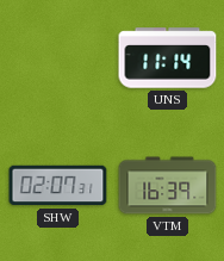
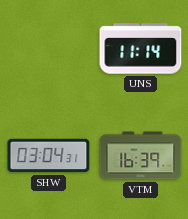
SHW: 02:07 -> 03:04 (49, 156)
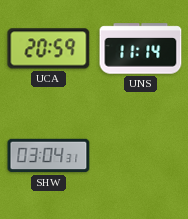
UCA: none -> 20:59 (49, 49)
VTM: 16:39 -> none (141, 156)
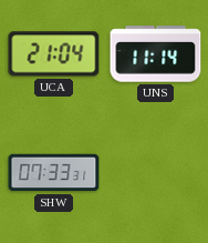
UCA: 20:59 -> 21:04 (54, 54)
SHW: 03:04 -> 07:33 (54, 173)
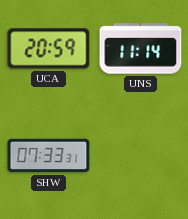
UCA: 21:04 -> 20:59 (49, 49)
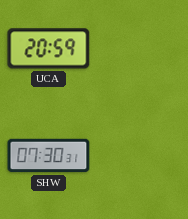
UNS: 11:14 -> none (141, 49)
SHW: 07:33 -> 07:30 (49, 156)
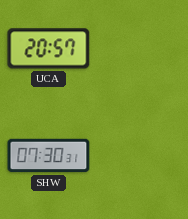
UCA: 20:59 -> 20:57 (49, 49)
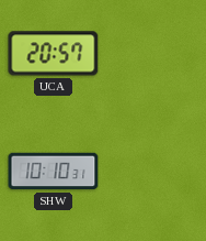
SHW: 07:30 -> 10:10 (54, 172)
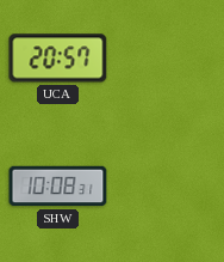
SHW: 10:10 -> 10:08 (58, 187)
